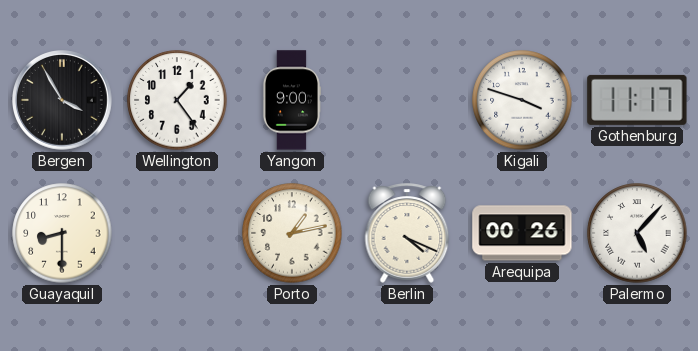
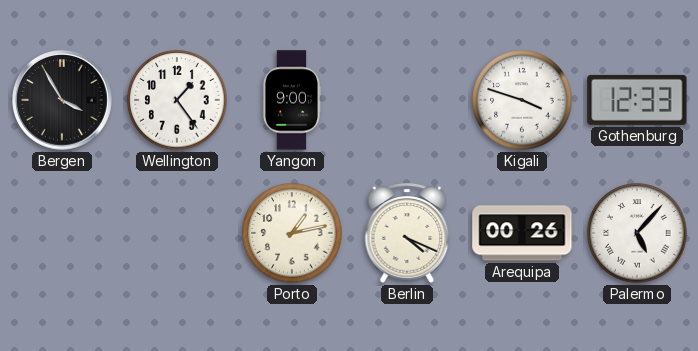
Gothenburg: 11:17 -> 12:33 (637, 100)
Guayaquil: 8:30 -> none (62, 233)
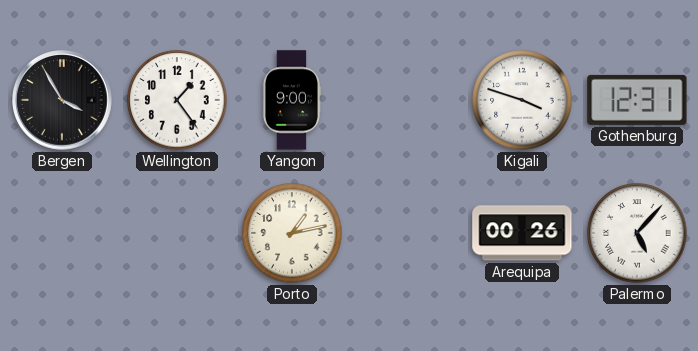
Gothenburg: 12:33 -> 12:31 (637, 100)
Berlin: 4:19 -> none (407, 233)
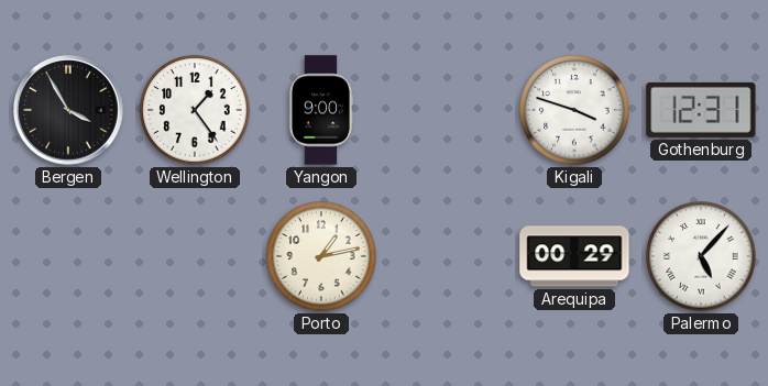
Arequipa: 00:26 -> 00:29 (574, 256)
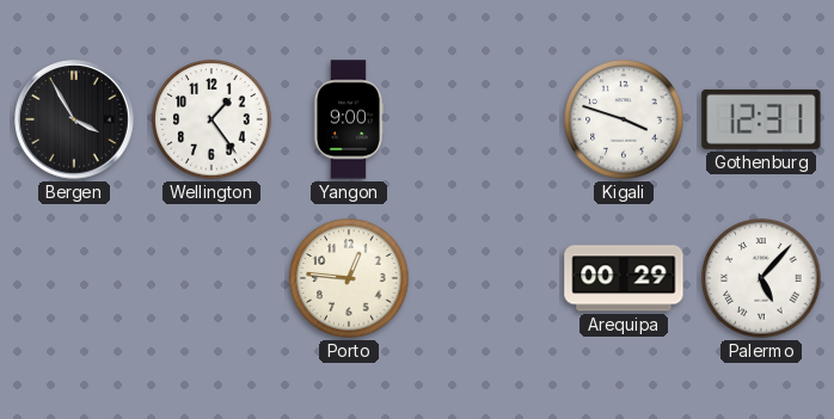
Porto: 1:13 -> 12:46 (349, 278)
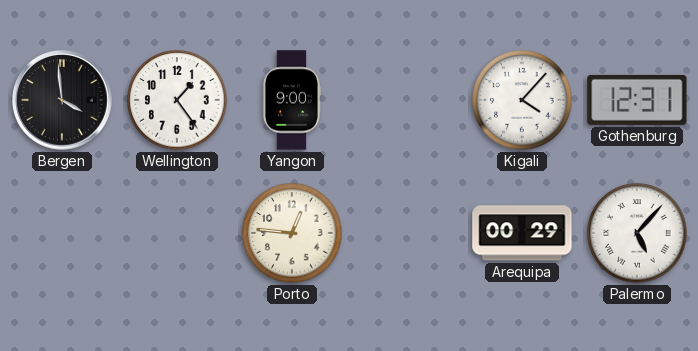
Bergen: 3:55 -> 3:59 (63, 101)
Kigali: 3:48 -> 4:07 (522, 100)
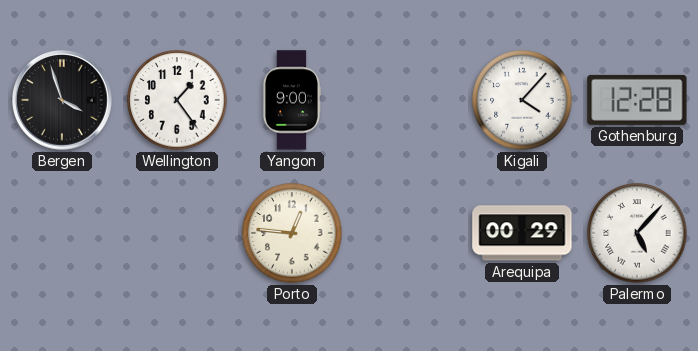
Bergen: 3:59 -> 3:57 (63, 101)
Gothenburg: 12:31 -> 12:28 (637, 100)
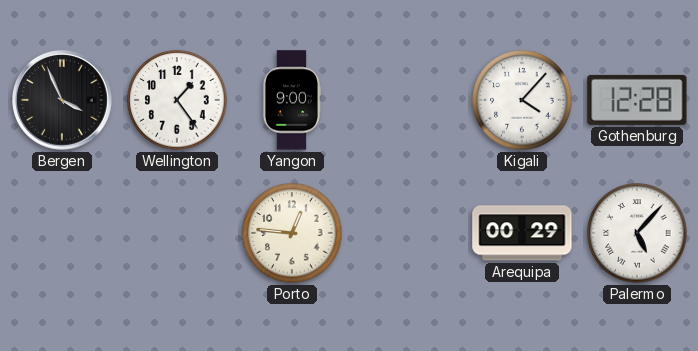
Bergen: 3:57 -> 3:56 (63, 101)
